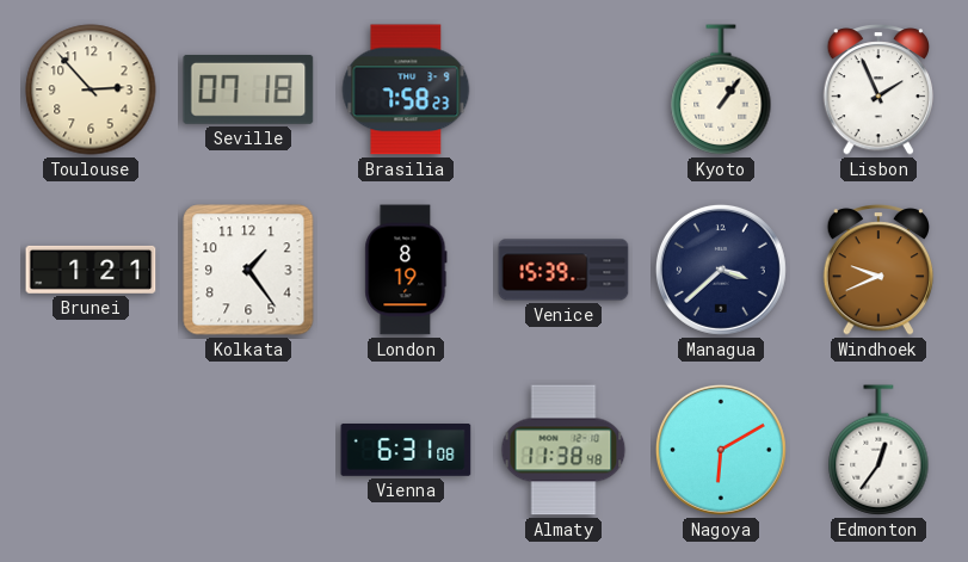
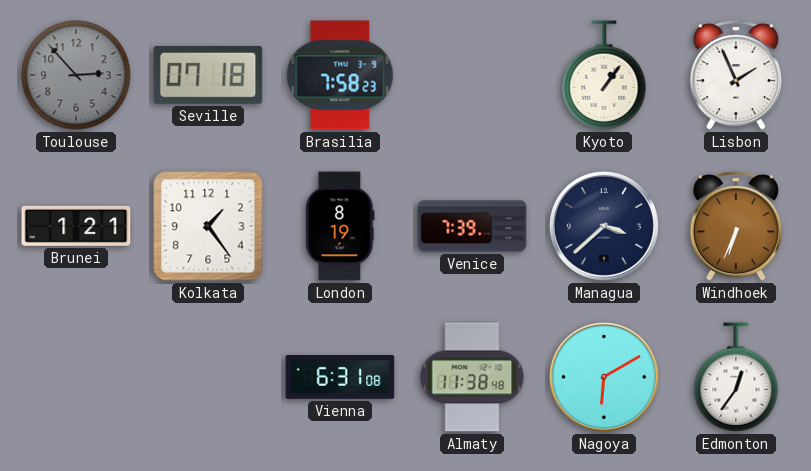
Toulouse dial: cream -> grey (76, 75)
Venice: 15:39 -> 7:39 (472, 226)
Windhoek: 9:41 -> 6:34 (735, 227)
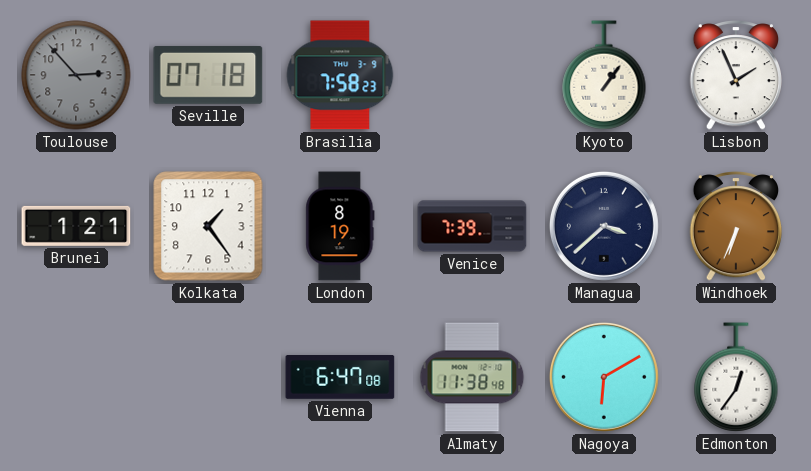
Vienna: 6:31 -> 6:47 (340, 378)
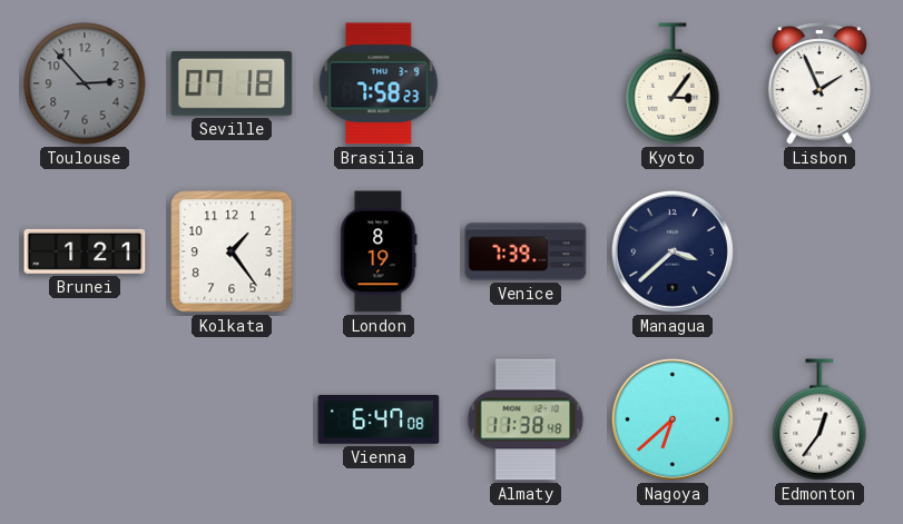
Kyoto: 1:06 -> 3:06 (673, 83)
Windhoek: 6:34 -> none (735, 227)
Nagoya: 6:10 -> 6:38 (673, 419)
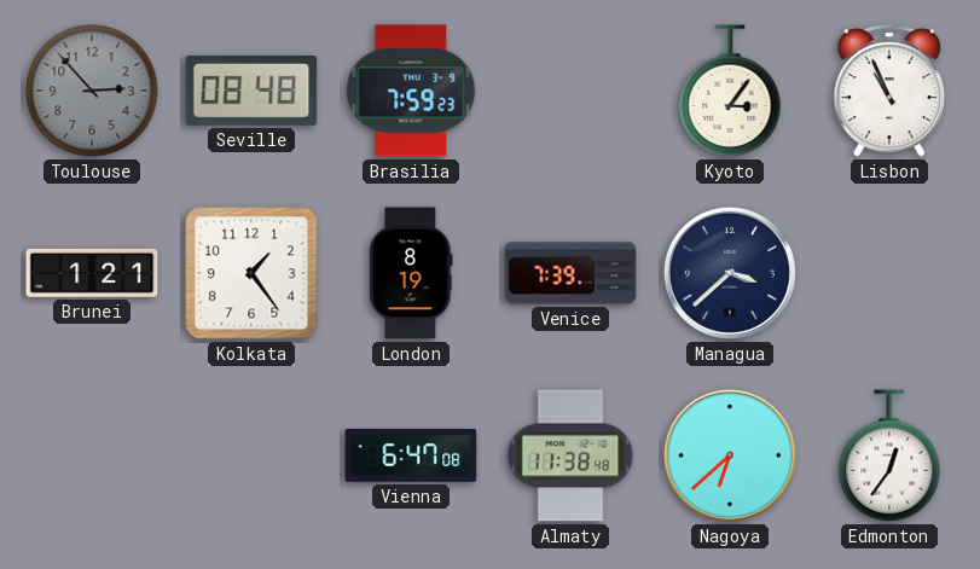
Seville: 07:18 -> 08:48 (251, 91)
Brasilia: 7:58 -> 7:59 (411, 91)
Lisbon: 1:56 -> 10:56 (888, 92)
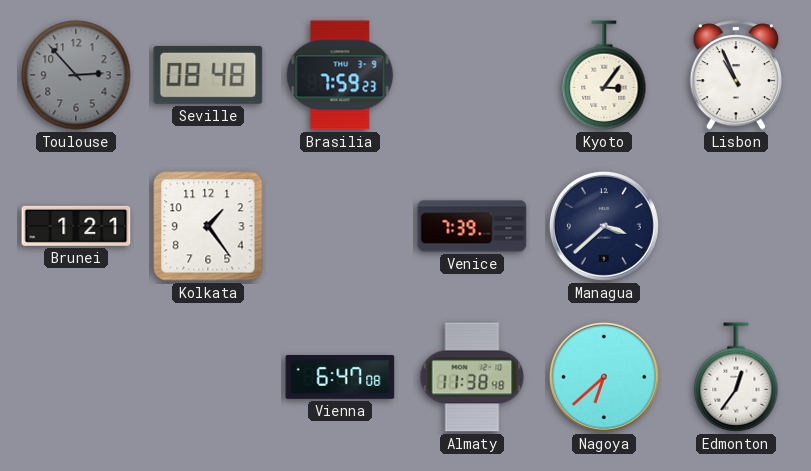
London: 8:19 -> none (411, 273)
